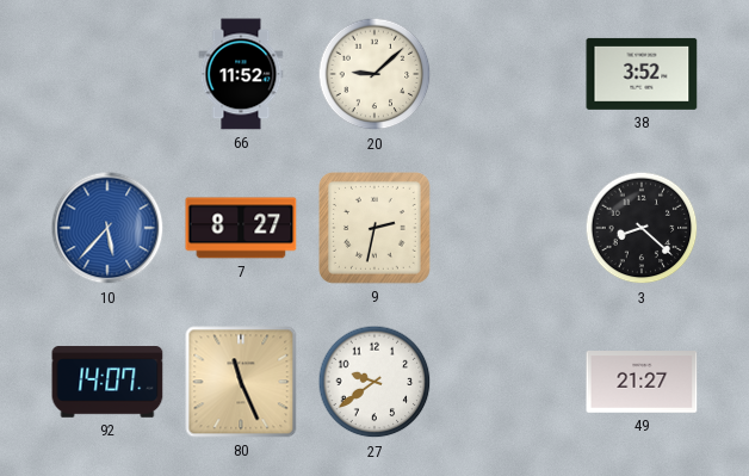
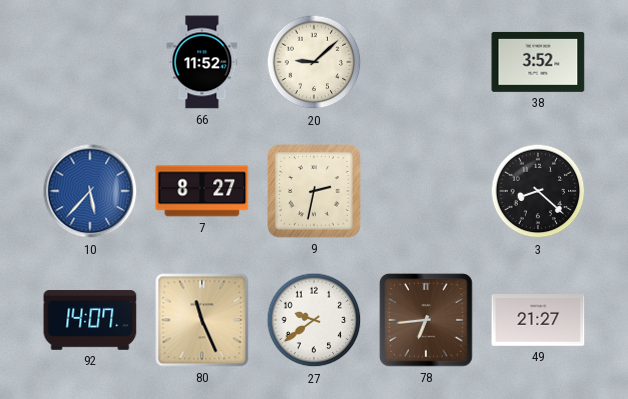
78: none -> 6:44 (426, 320)
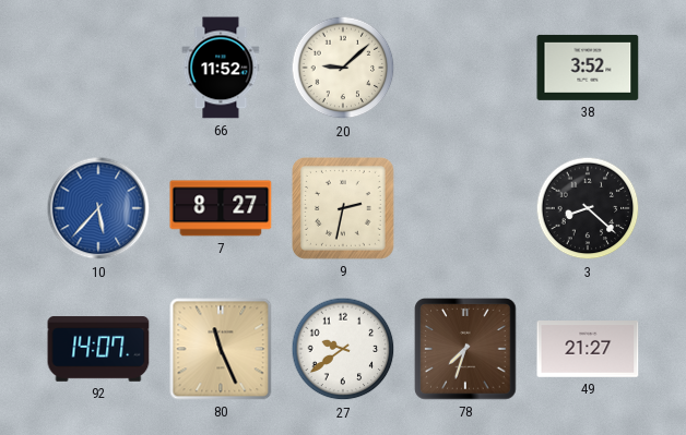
78: 6:44 -> 7:33 (465, 349)
